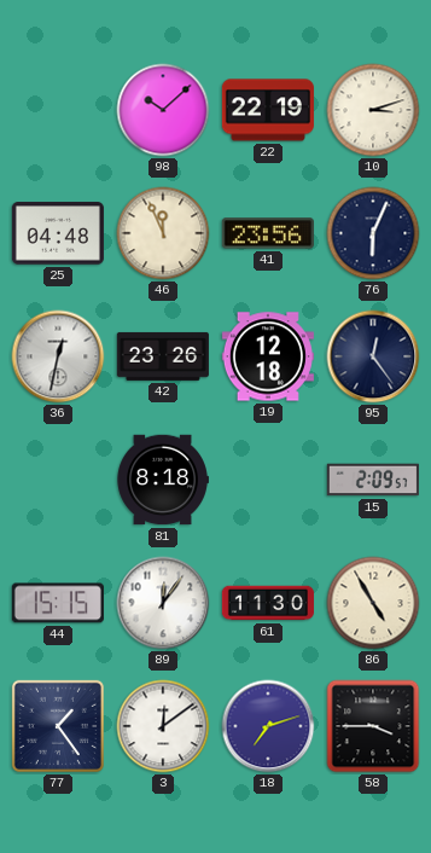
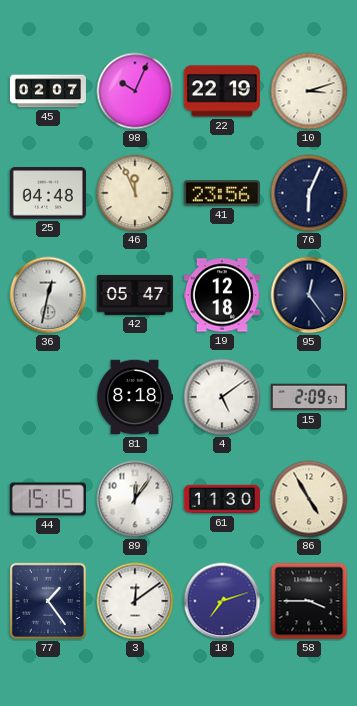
45: none -> 02:07 (48, 91)
98: 10:08 -> 10:04 (135, 91)
42: 23:26 -> 05:47 (135, 295)
4: none -> 5:09 (222, 397)
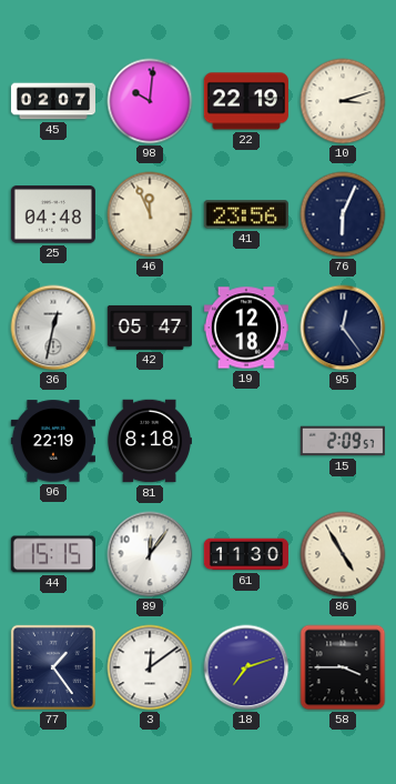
98: 10:04 -> 10:01 (150, 101)
96: none -> 22:19 (53, 441)
4: 5:09 -> none (222, 397)
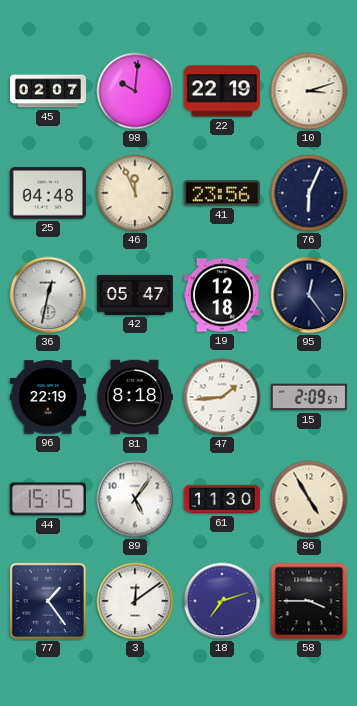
47: none -> 1:44 (222, 397)
89: 12:06 -> 5:06 (135, 499)
